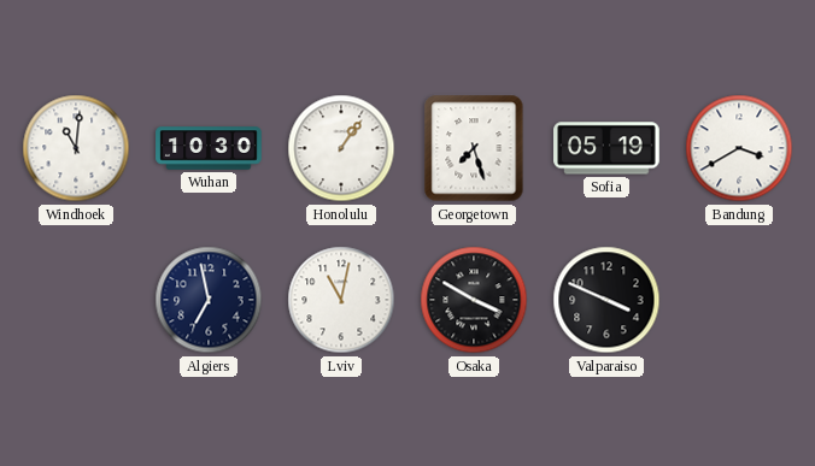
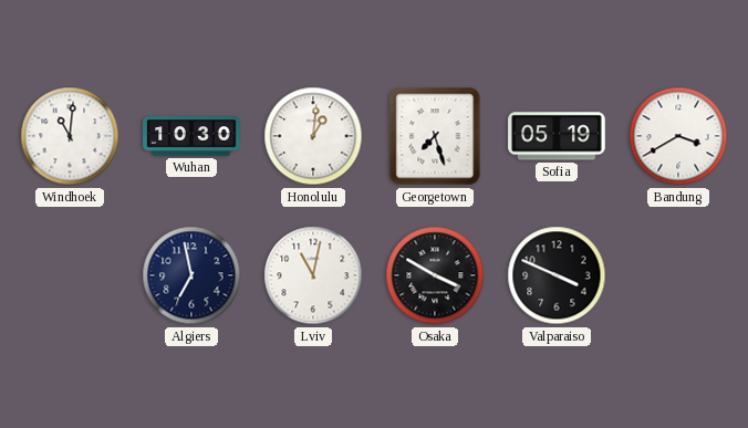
Honolulu: 1:06 -> 1:01 (313, 136)
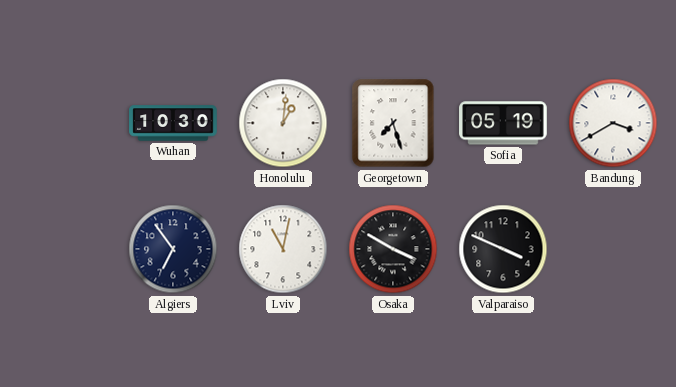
Windhoek: 11:01 -> none (70, 136)
Algiers: 6:58 -> 6:54 (173, 249)
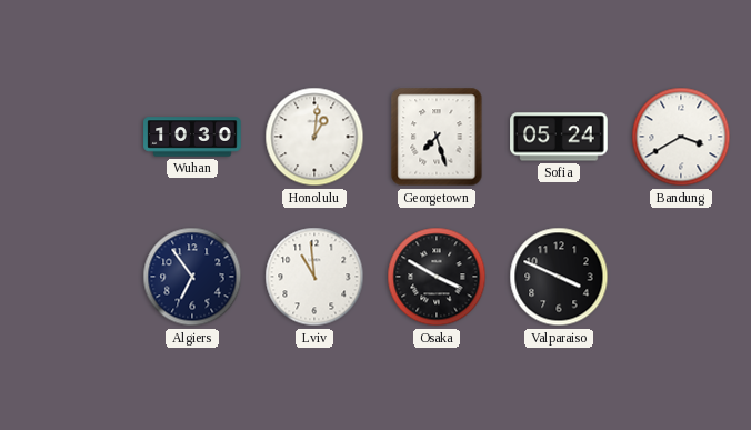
Sofia: 05:19 -> 05:24 (559, 137)
Lviv: 11:02 -> 10:59 (314, 277)
